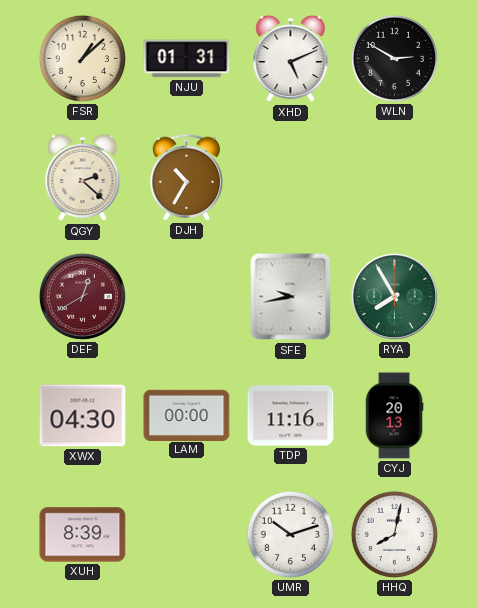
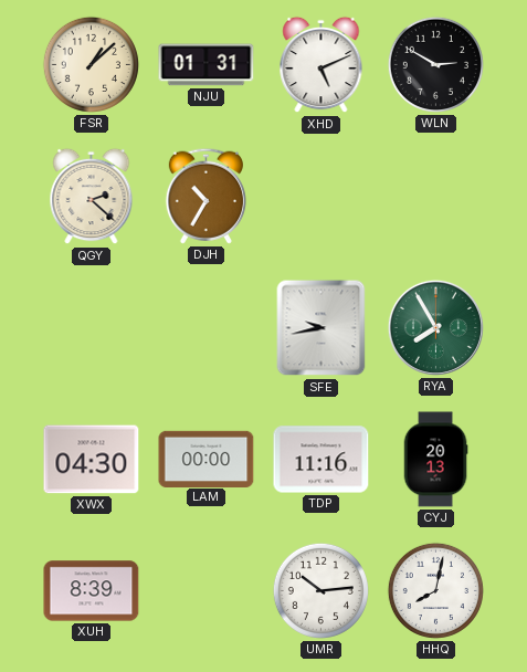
DEF: 12:40 -> none (82, 296)
UMR: 10:12 -> 10:14 (320, 590)
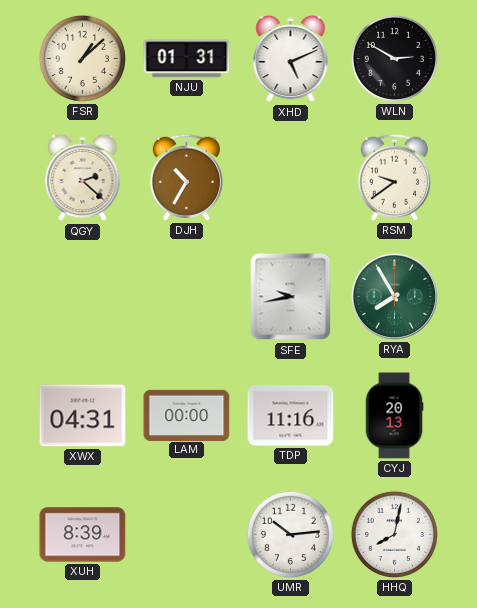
RSM: none -> 9:39 (394, 177)
XWX: 04:30 -> 04:31 (83, 416)
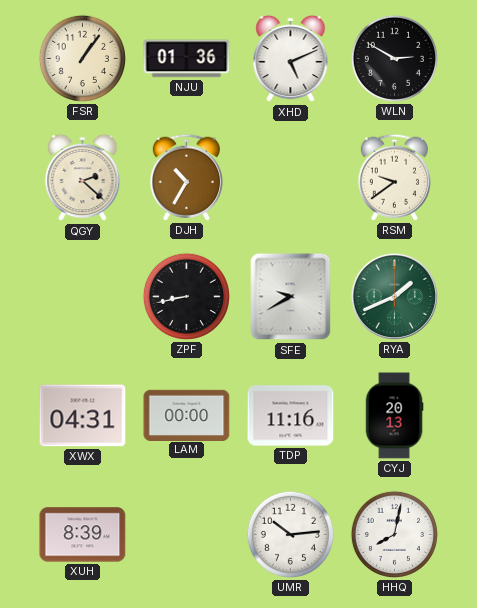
FSR: 1:08 -> 1:06 (82, 58)
NJU: 01:31 -> 01:36 (187, 59)
ZPF: none -> 8:43 (186, 296)
SFE: 9:43 -> 9:40 (291, 297)
RYA: 7:55 -> 1:41 (394, 296)
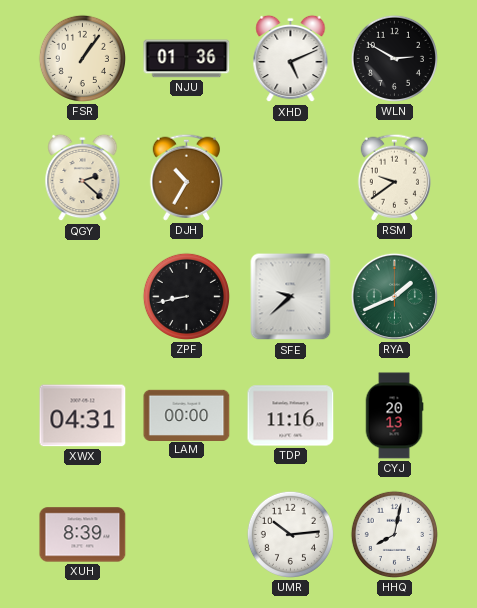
SFE: 9:40 -> 9:38 (291, 297)
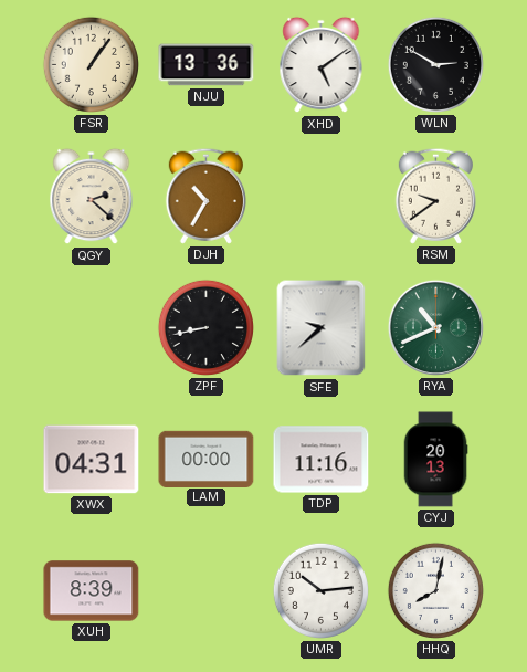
NJU: 01:36 -> 13:36 (207, 65)
XHD: 5:11 -> 5:09 (322, 65)
RYA: 1:41 -> 10:41 (435, 327)
